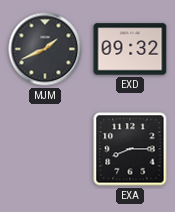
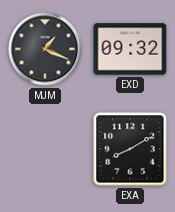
MJM: 1:41 -> 1:19 (45, 49)
EXA: 8:15 -> 8:10 (130, 149)
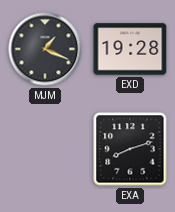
EXD: 09:32 -> 19:28 (130, 49)
EXA: 8:10 -> 8:12 (130, 149)
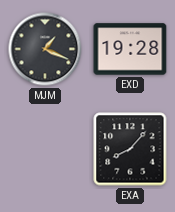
EXA: 8:12 -> 8:07 (130, 149)
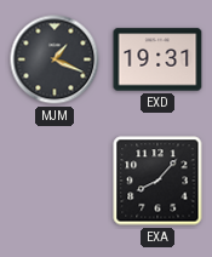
EXD: 19:28 -> 19:31 (157, 59)
